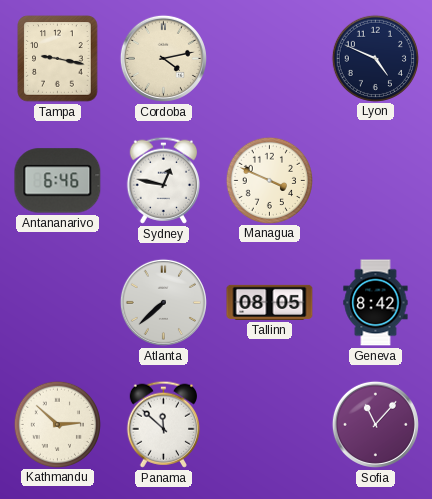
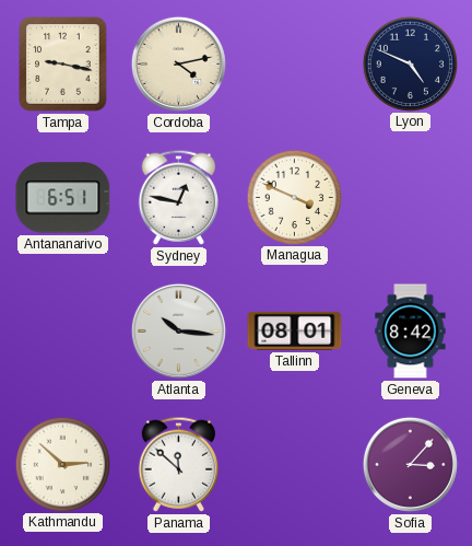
Antananarivo: 6:46 -> 6:51 (63, 198)
Atlanta: 7:38 -> 10:16 (178, 330)
Tallinn: 08:05 -> 08:01 (295, 330)
Sofia: 11:07 -> 3:07 (410, 464)
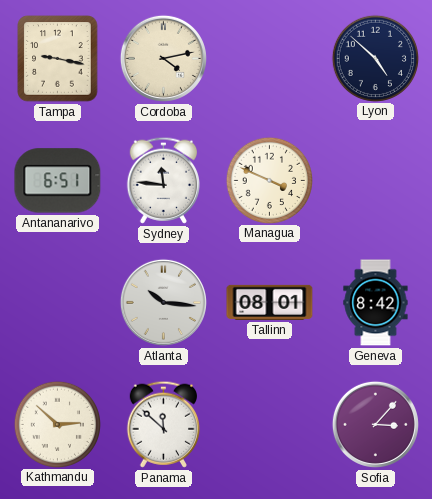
Lyon: 4:49 -> 4:52 (375, 58)
Sydney: 12:47 -> 11:46 (163, 180)
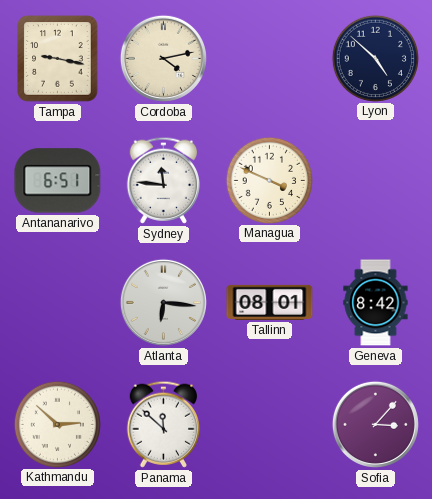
Atlanta: 10:16 -> 6:16 (163, 302)
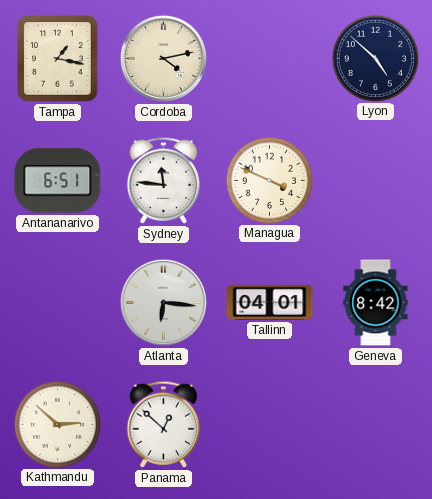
Tampa: 9:17 -> 1:17 (58, 59)
Tallinn: 08:01 -> 04:01 (270, 302)
Panama: 11:52 -> 12:52 (163, 424)
Sofia: 3:07 -> none (375, 424)
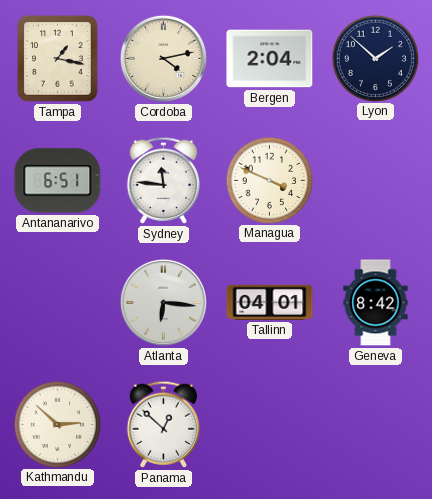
Bergen: none -> 2:04 (270, 59)
Lyon: 4:52 -> 1:52 (375, 58)
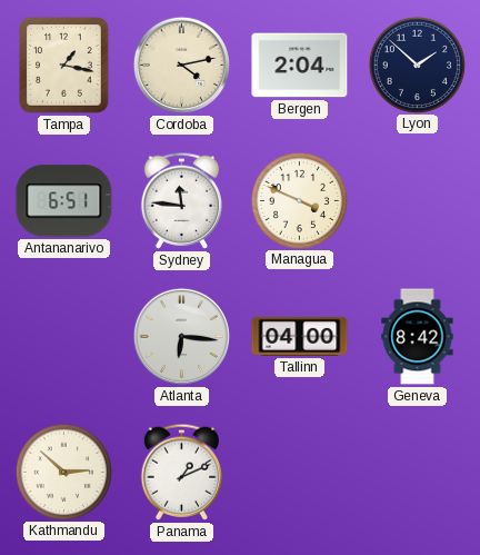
Tallinn: 04:01 -> 04:00 (300, 336)
Panama: 12:52 -> 1:11 (181, 472)
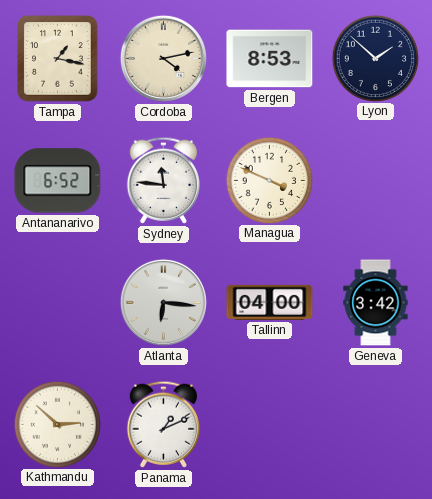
Bergen: 2:04 -> 8:53 (270, 59)
Antananarivo: 6:51 -> 6:52 (58, 181)
Geneva: 8:42 -> 3:42 (376, 303)
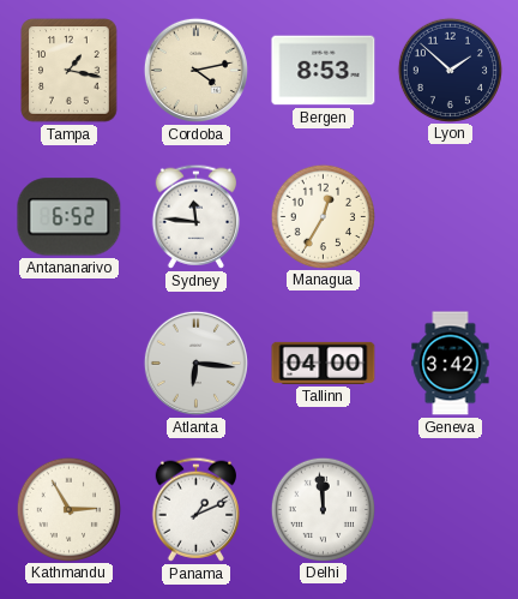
Managua: 3:49 -> 12:35 (323, 216)
Kathmandu: 2:52 -> 2:55 (68, 509)
Delhi: none -> 11:59 (323, 509)
